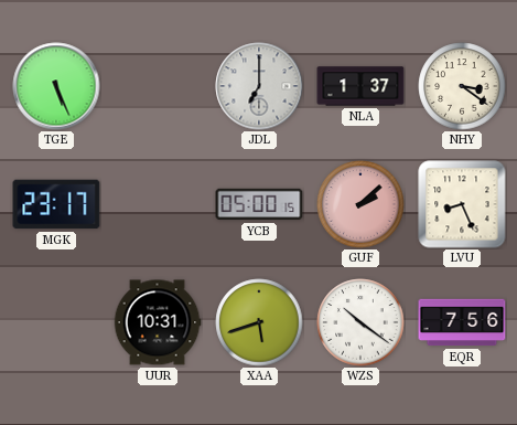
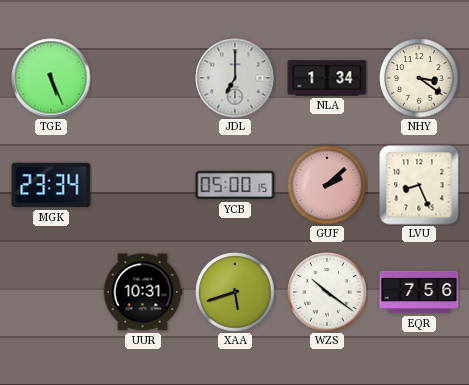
NLA: 1:37 -> 1:34 (327, 78)
MGK: 23:17 -> 23:34 (51, 185)
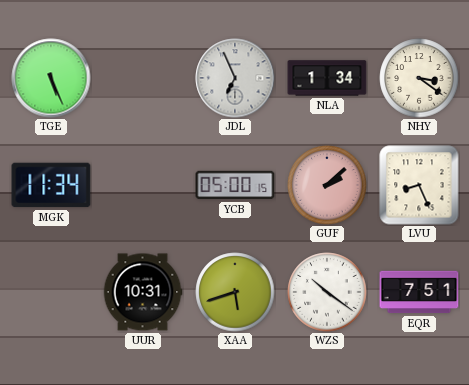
JDL: 7:00 -> 6:56 (235, 78)
MGK: 23:34 -> 11:34 (51, 185)
EQR: 7:56 -> 7:51 (419, 292)
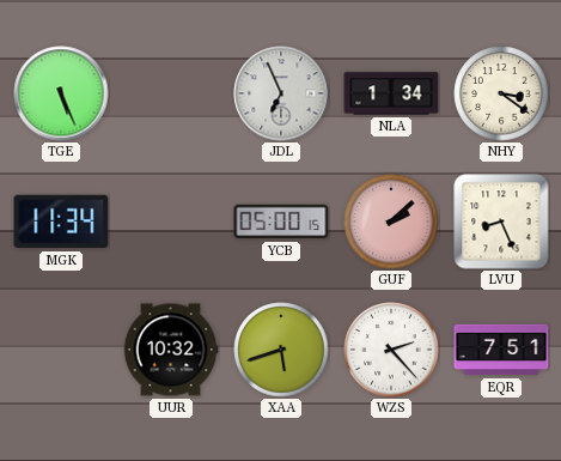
UUR: 10:31 -> 10:32 (171, 350)
WZS: 10:21 -> 2:23 (391, 350)
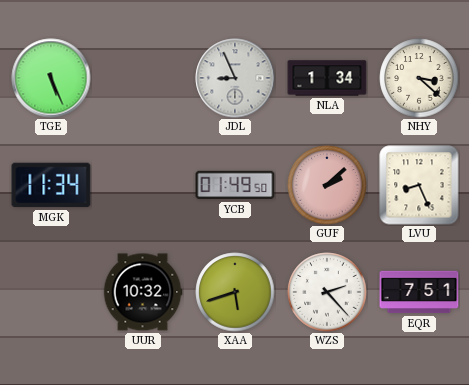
JDL: 6:56 -> 8:56 (235, 78)
NHY: 3:21 -> 3:22 (419, 78)
YCB: 05:00 -> 01:49 (235, 185)
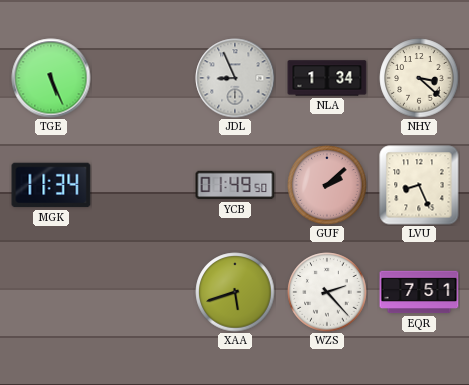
UUR: 10:32 -> none (143, 292)
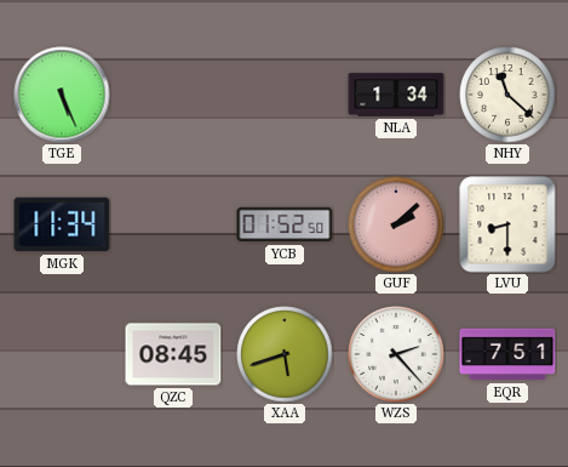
JDL: 8:56 -> none (235, 78)
NHY: 3:22 -> 11:22 (507, 95)
YCB: 01:49 -> 01:52 (285, 224)
LVU: 8:26 -> 8:30 (507, 224)
QZC: none -> 08:45 (173, 354)
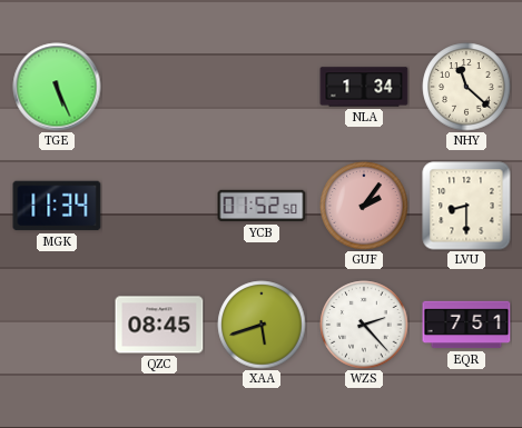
GUF: 2:08 -> 2:06 (364, 206)
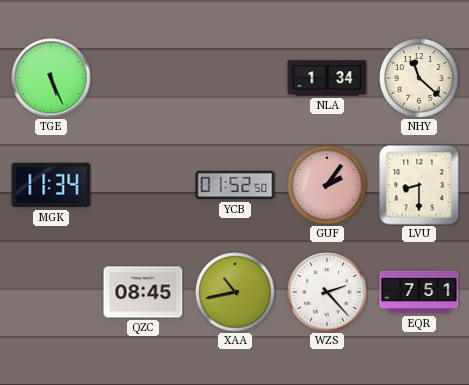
XAA: 5:42 -> 10:43 (235, 292)
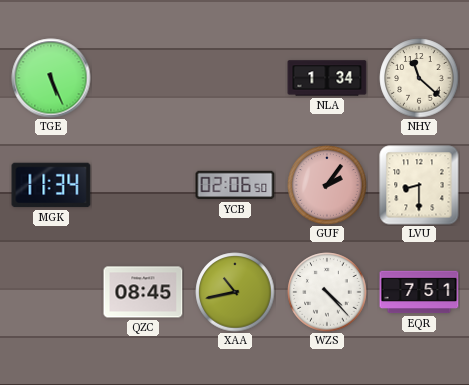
YCB: 01:52 -> 02:06 (235, 185)
WZS: 2:23 -> 4:23 (327, 292)
